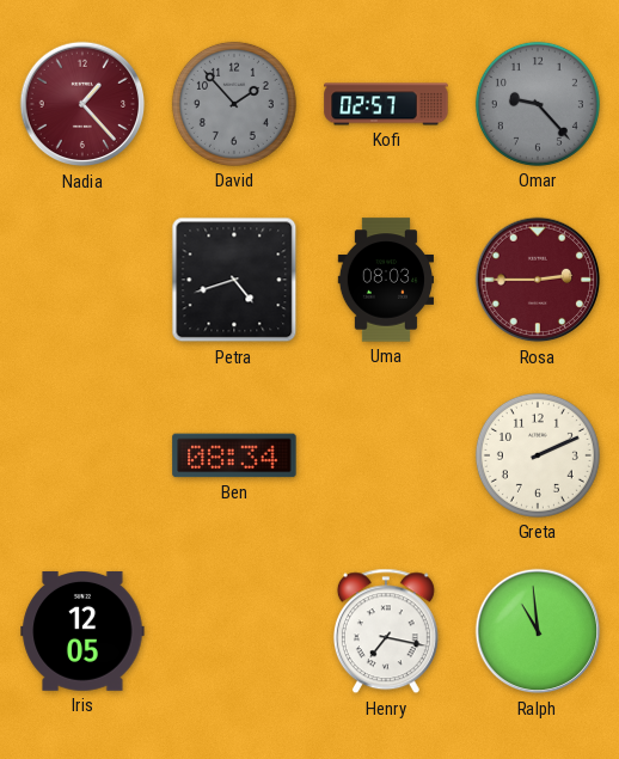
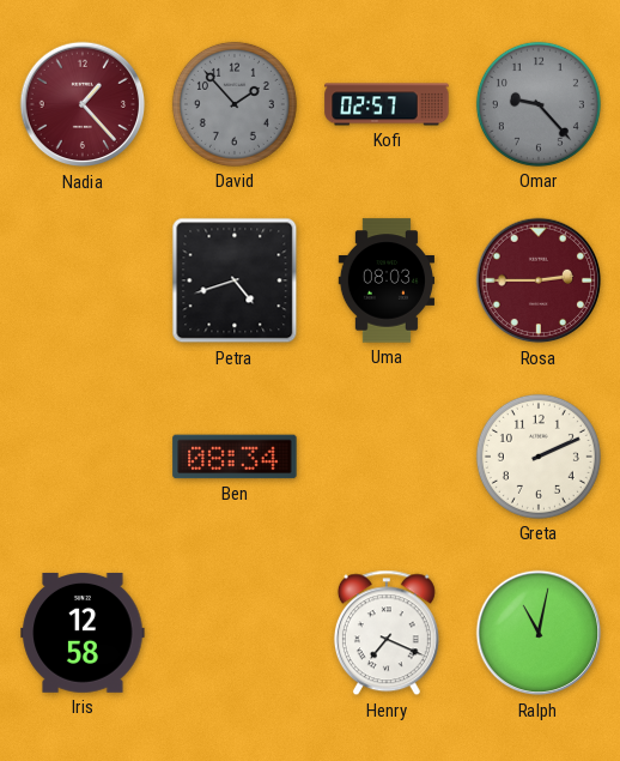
Iris: 12:05 -> 12:58 (83, 633)
Henry: 7:17 -> 7:19 (387, 633)
Ralph: 10:59 -> 11:02 (539, 633)
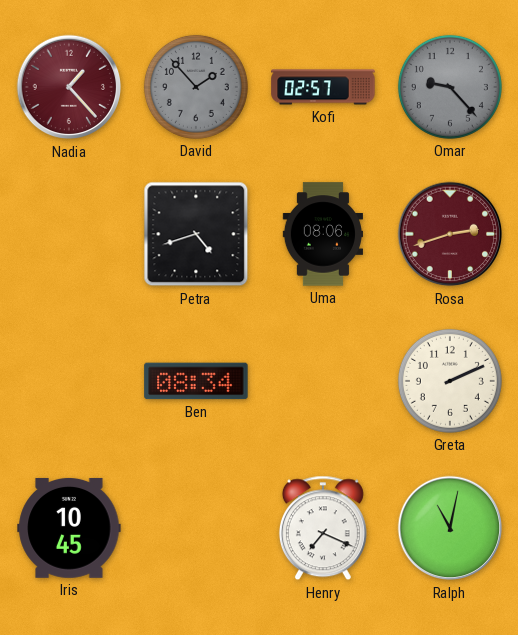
Uma: 08:03 -> 08:06 (322, 234)
Rosa: 2:45 -> 2:42 (450, 234)
Iris: 12:58 -> 10:45 (69, 528)
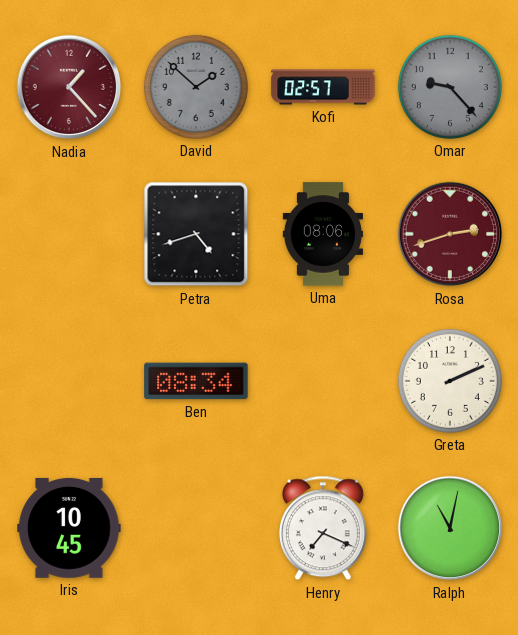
David: 1:53 -> 1:52 (196, 87)
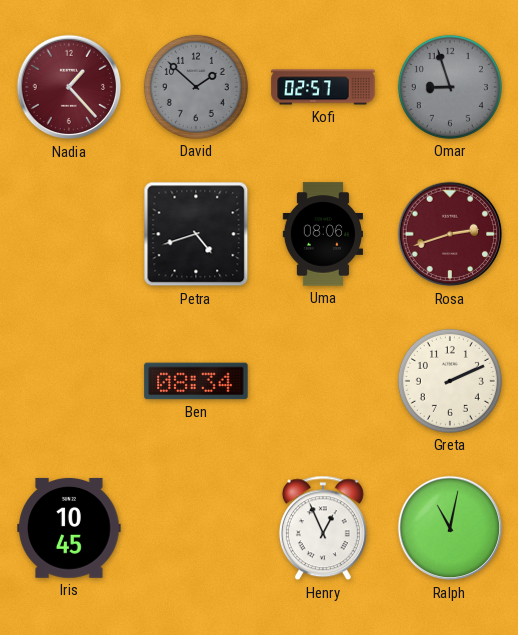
Omar: 9:23 -> 8:57 (450, 87)
Henry: 7:19 -> 12:56 (323, 528)
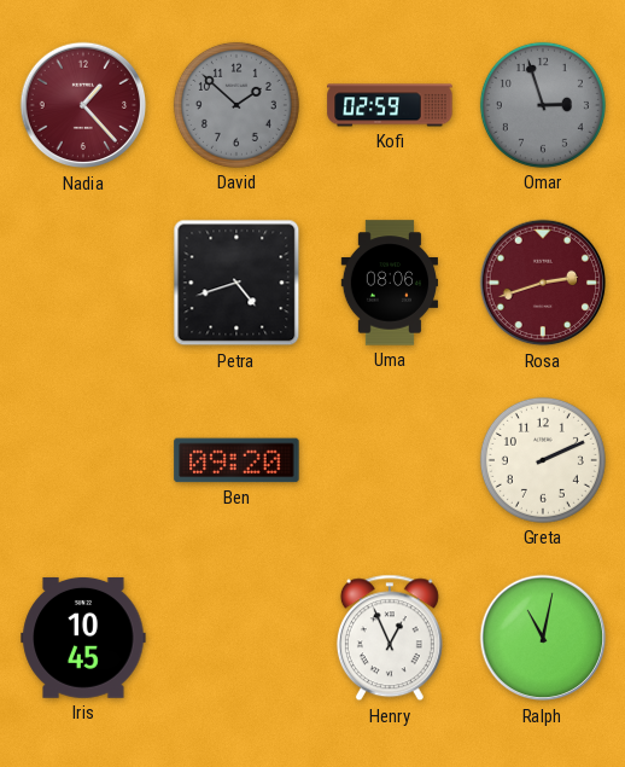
Kofi: 02:57 -> 02:59 (390, 105)
Omar: 8:57 -> 2:57 (543, 105)
Ben: 08:34 -> 09:20 (236, 460)
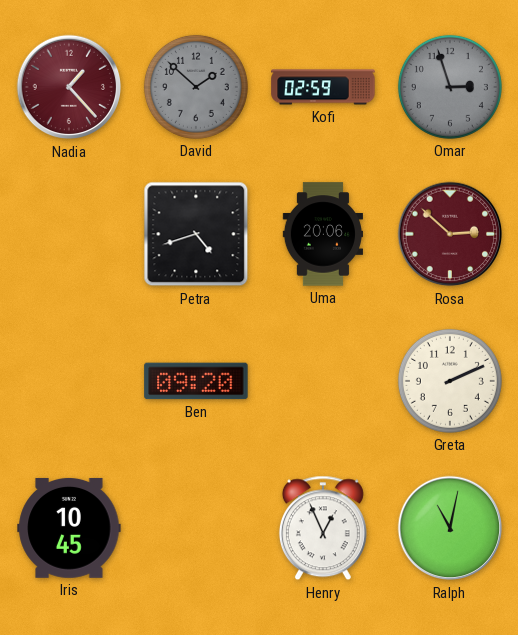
Uma: 08:06 -> 20:06 (322, 234)
Rosa: 2:42 -> 2:52 (450, 234)
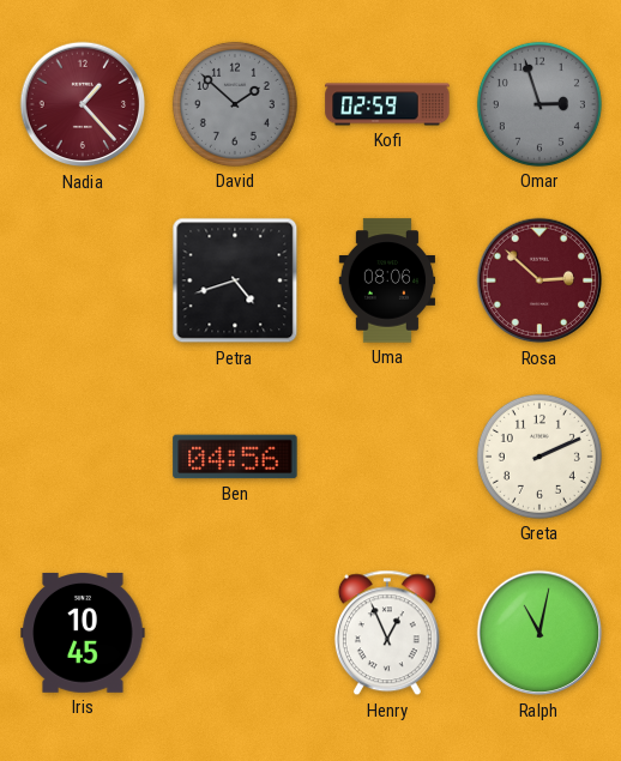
Uma: 20:06 -> 08:06 (386, 280)
Ben: 09:20 -> 04:56 (235, 457)
